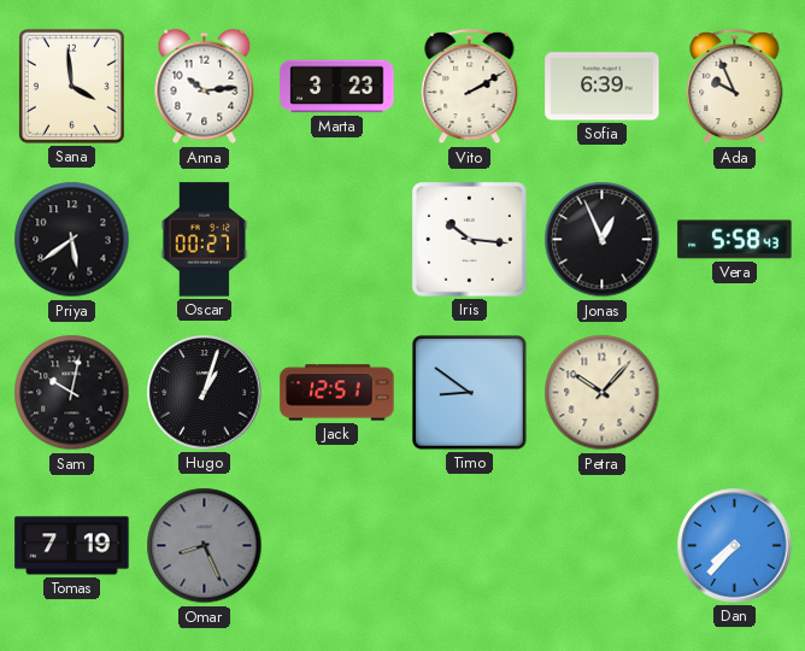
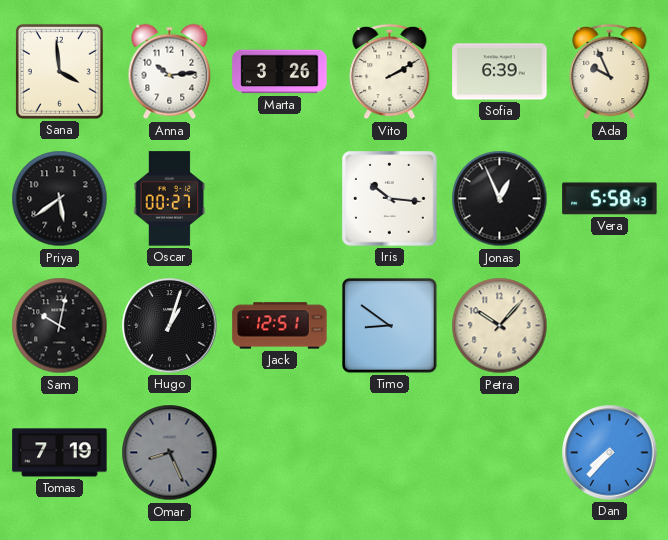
Marta: 3:23 -> 3:26 (280, 72)
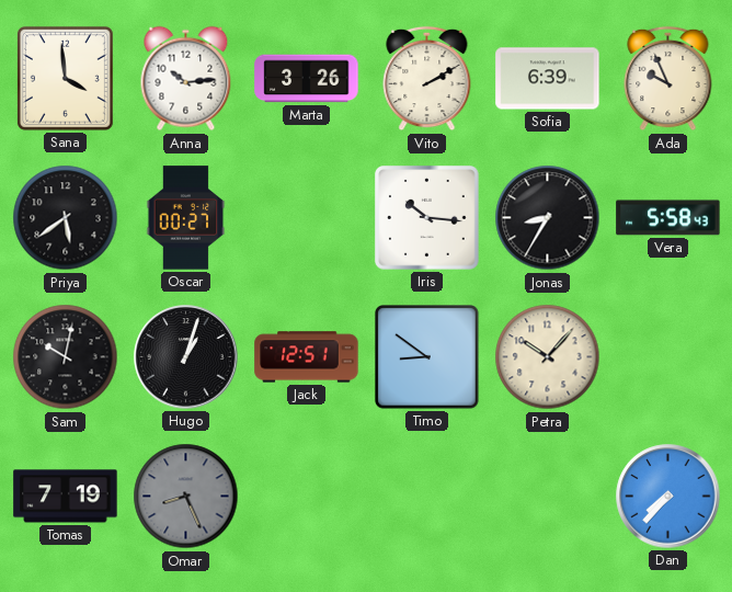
Jonas: 12:56 -> 8:35 (548, 218)
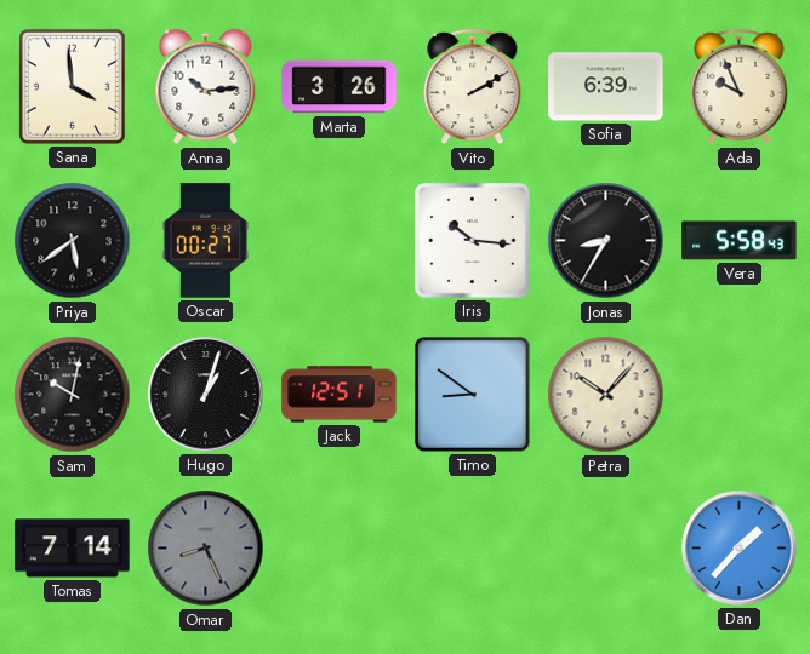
Tomas: 7:19 -> 7:14 (73, 549)
Dan: 7:37 -> 1:37 (740, 549)
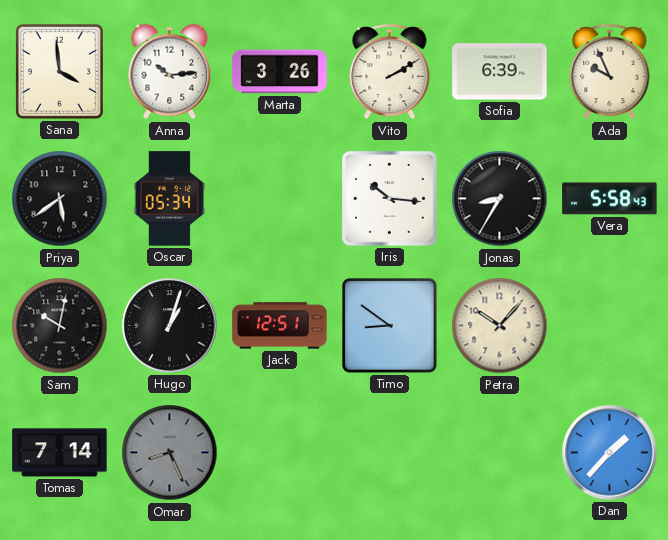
Oscar: 00:27 -> 05:34 (170, 199)
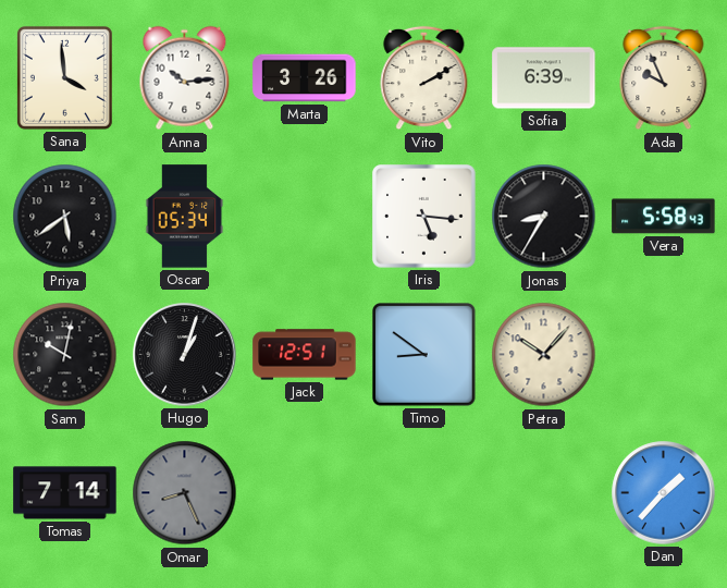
Iris: 10:16 -> 5:16 (424, 217)
